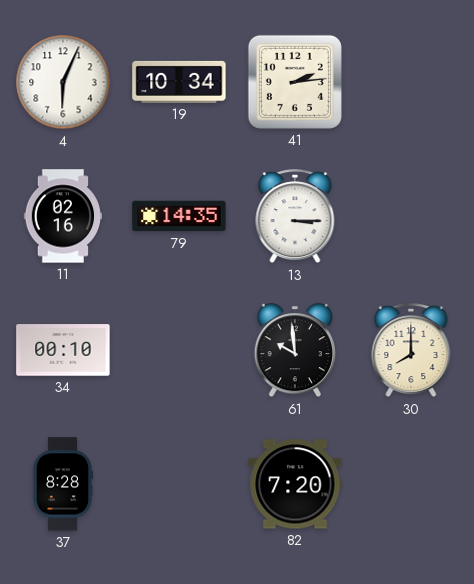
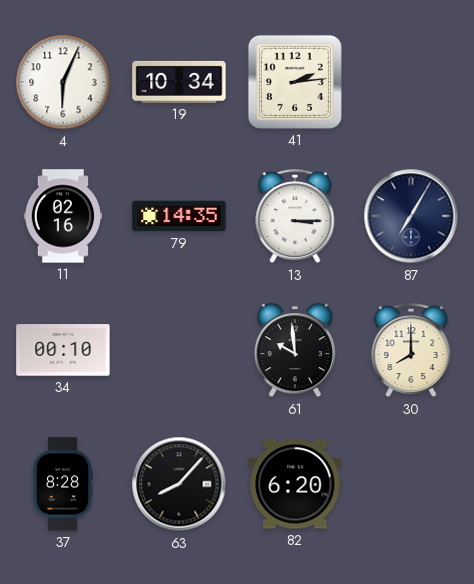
87: none -> 7:05 (411, 216)
63: none -> 8:07 (179, 484)
82: 7:20 -> 6:20 (295, 484)
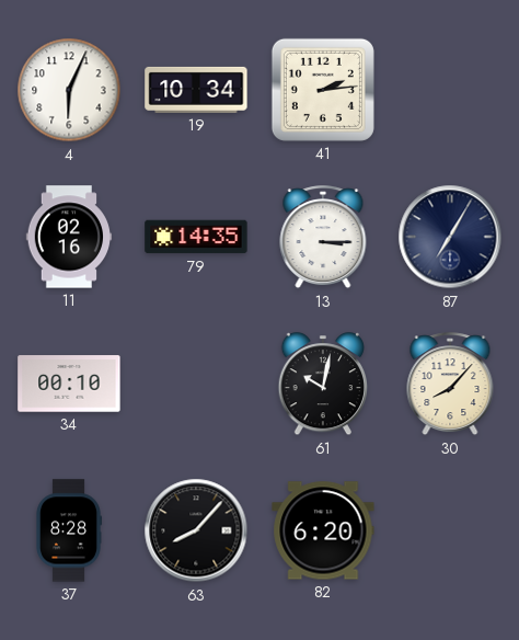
61: 9:59 -> 10:02 (322, 385)
30: 8:00 -> 8:07 (450, 385)
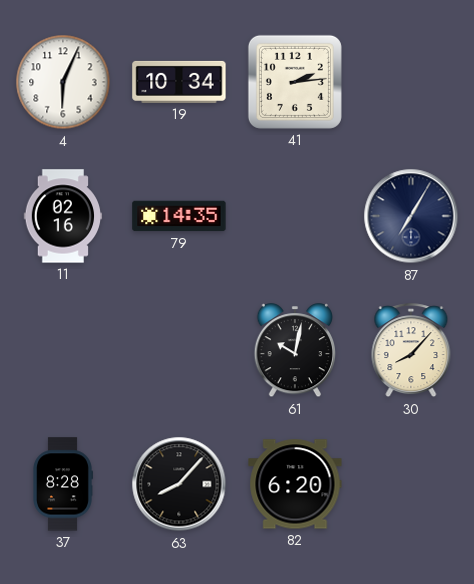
13: 3:15 -> none (323, 238)
34: 00:10 -> none (69, 384)
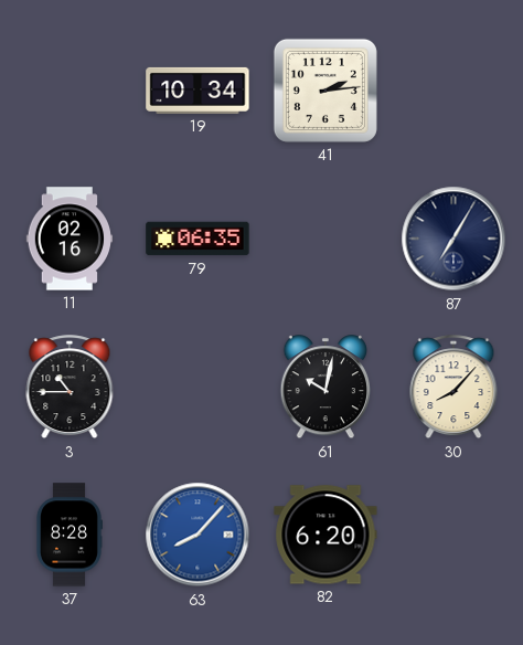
4: 6:04 -> none (63, 82)
79: 14:35 -> 06:35 (198, 239)
3: none -> 10:45 (70, 388)
63 dial: black -> blue (198, 535)
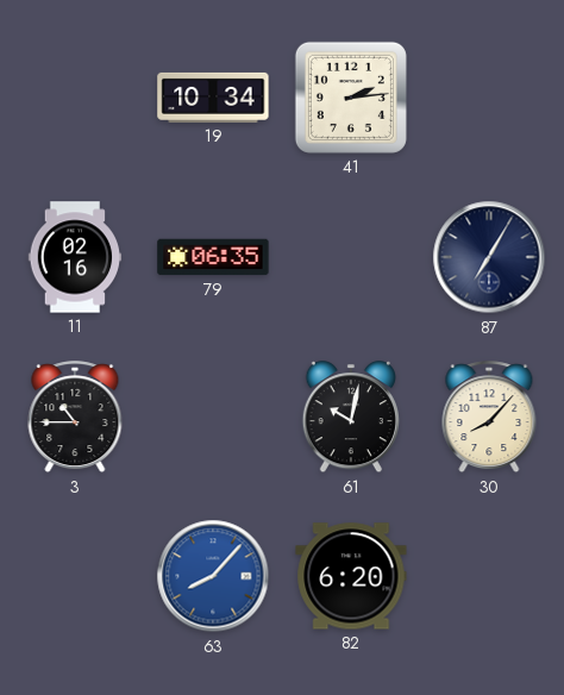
37: 8:28 -> none (70, 535)
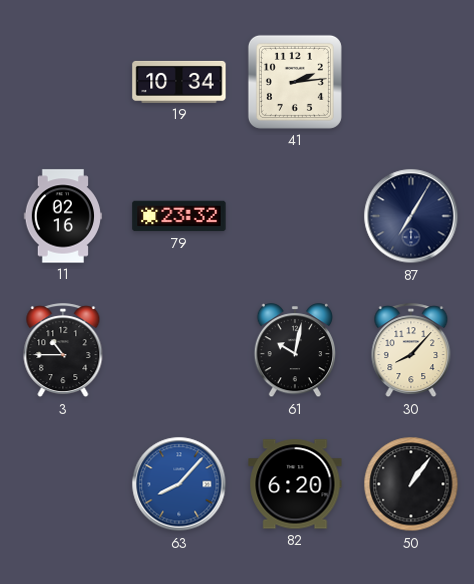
79: 06:35 -> 23:32 (179, 216)
50: none -> 1:06 (411, 484)
